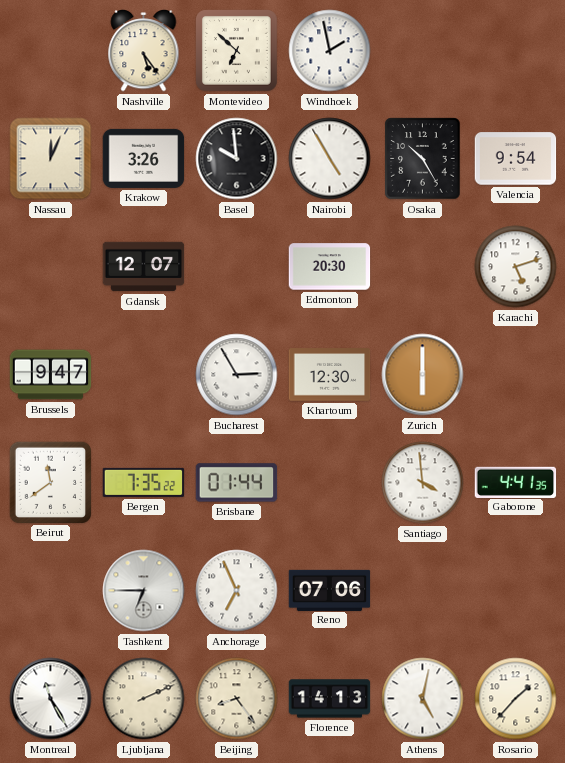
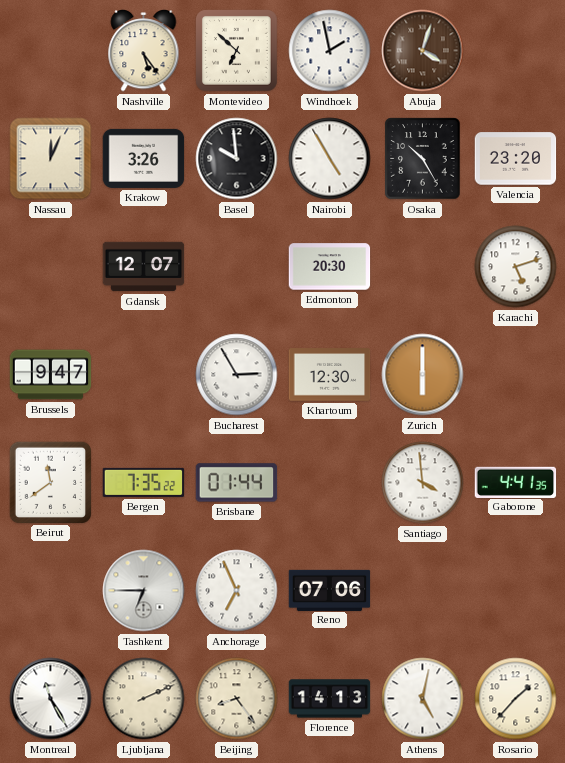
Abuja: none -> 4:03 (423, 51)
Valencia: 9:54 -> 23:20 (516, 159)
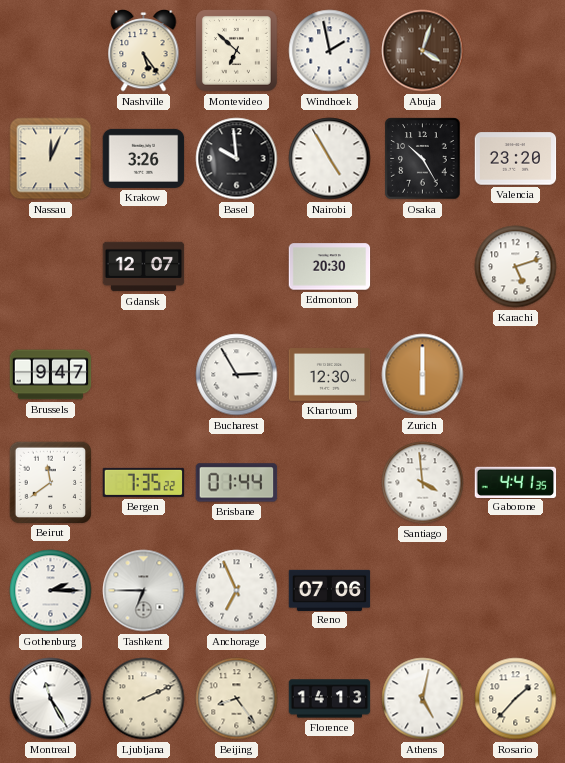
Gothenburg: none -> 2:15 (51, 591)
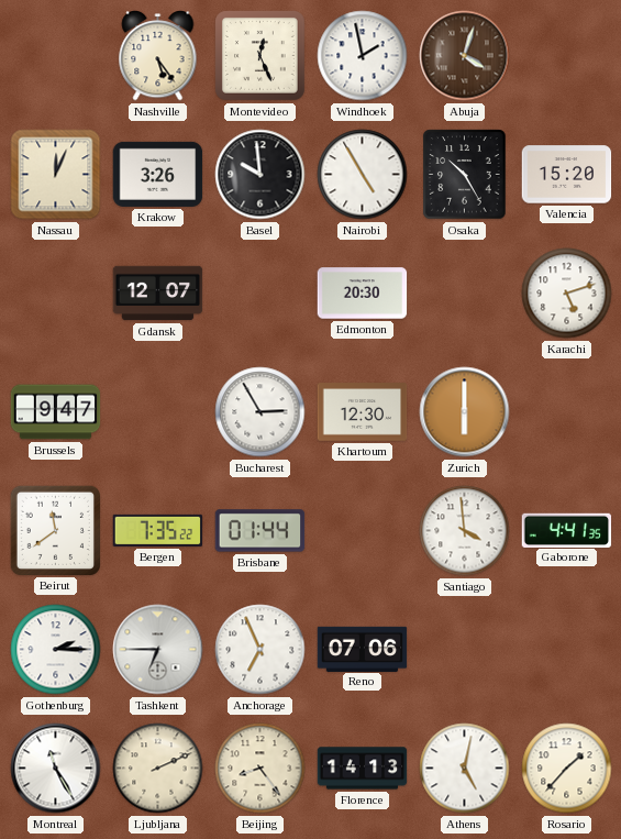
Montevideo: 6:52 -> 12:26 (260, 56)
Valencia: 23:20 -> 15:20 (567, 175)
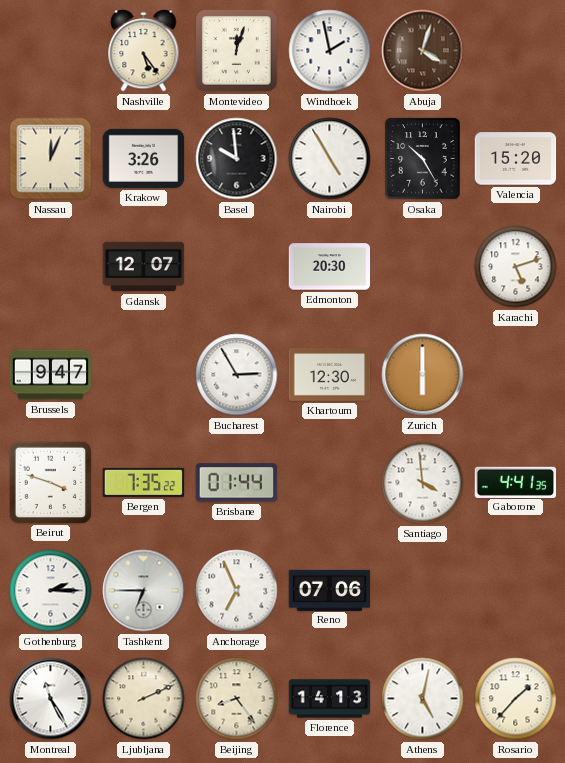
Montevideo: 12:26 -> 12:03 (237, 51)
Beirut: 11:39 -> 3:48 (50, 482)
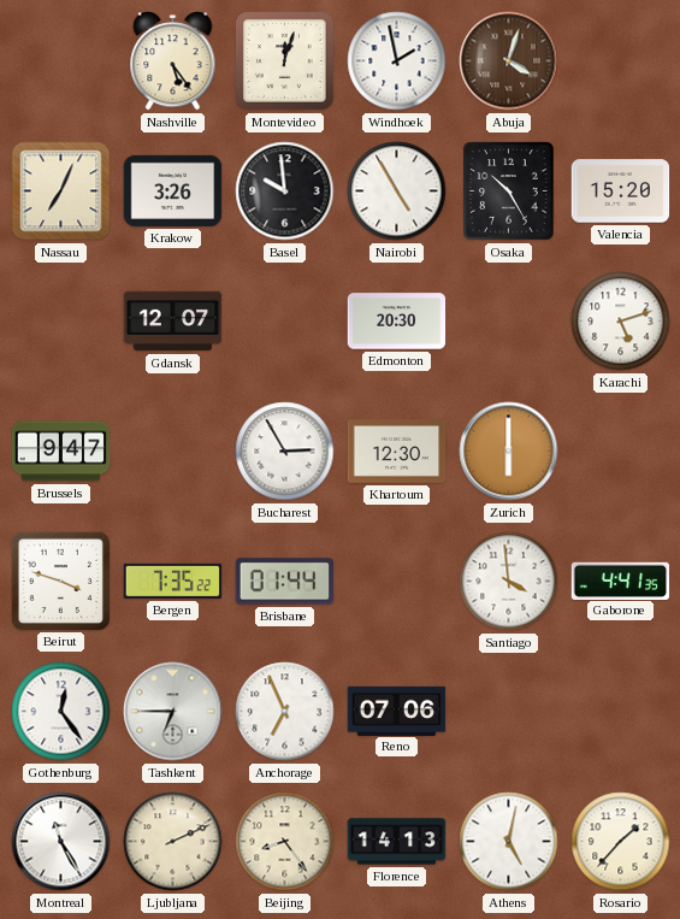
Nassau: 12:04 -> 7:04 (61, 192)
Gothenburg: 2:15 -> 12:24 (61, 712)
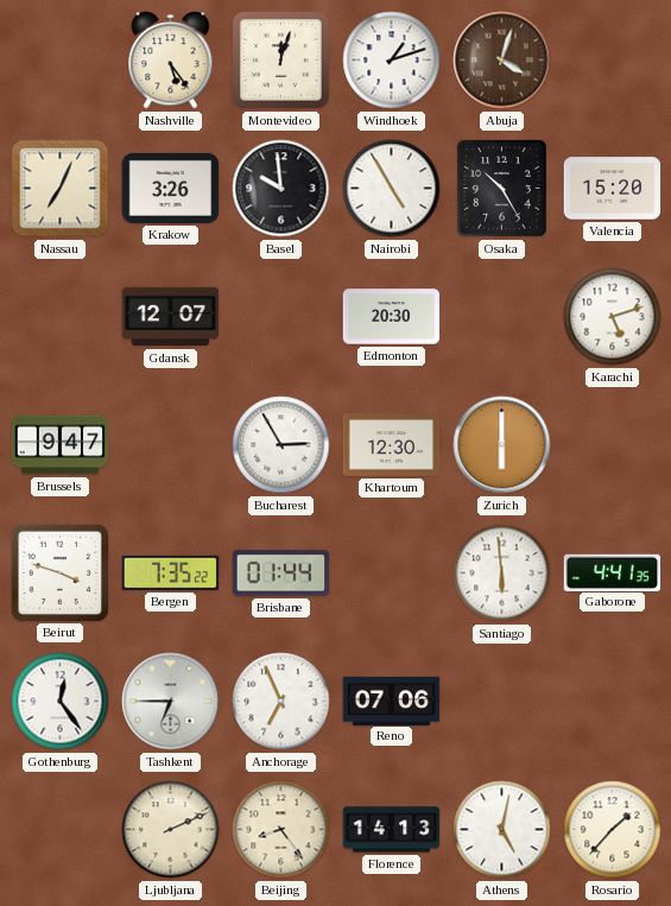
Windhoek: 1:58 -> 1:12 (392, 61)
Santiago: 3:59 -> 5:59 (502, 574)
Montreal: 11:25 -> none (61, 842)
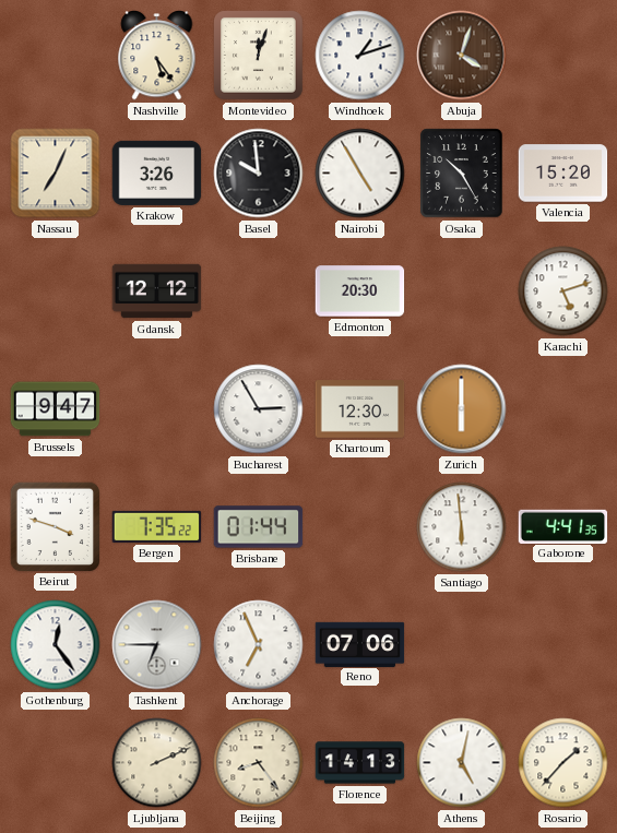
Gdansk: 12:07 -> 12:12 (157, 291)
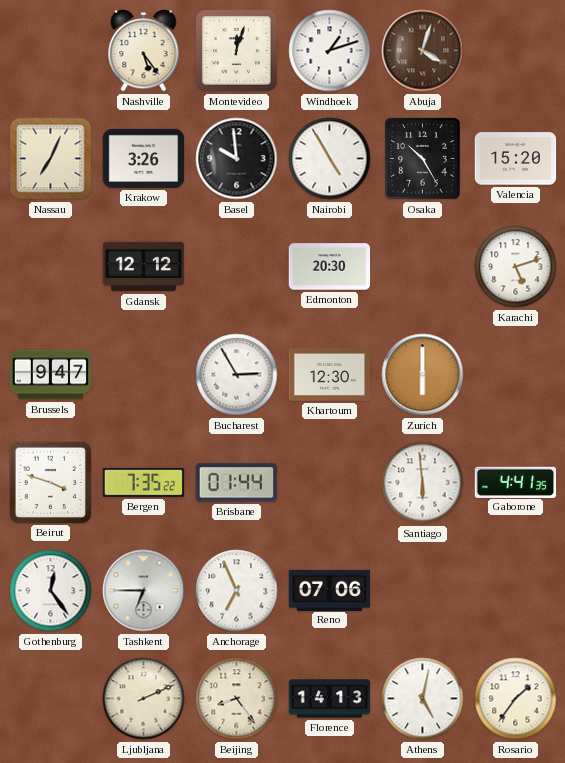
Rosario: 1:37 -> 1:36 (516, 699)
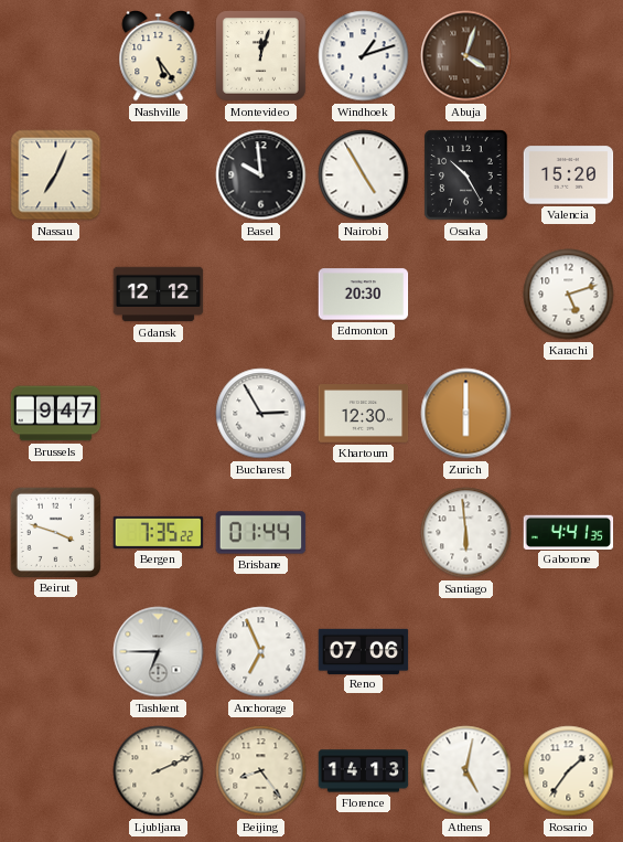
Krakow: 3:26 -> none (144, 158)
Gothenburg: 12:24 -> none (51, 591)
